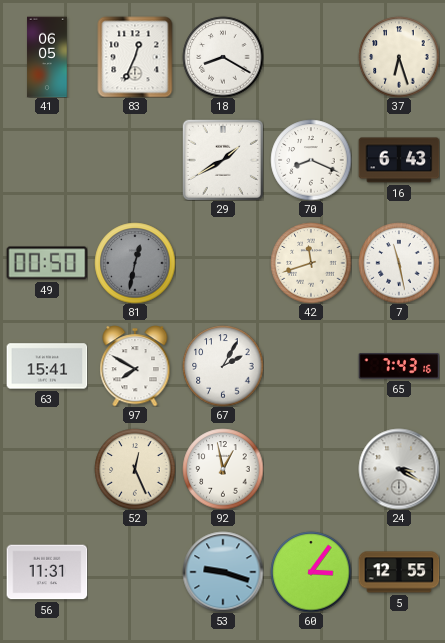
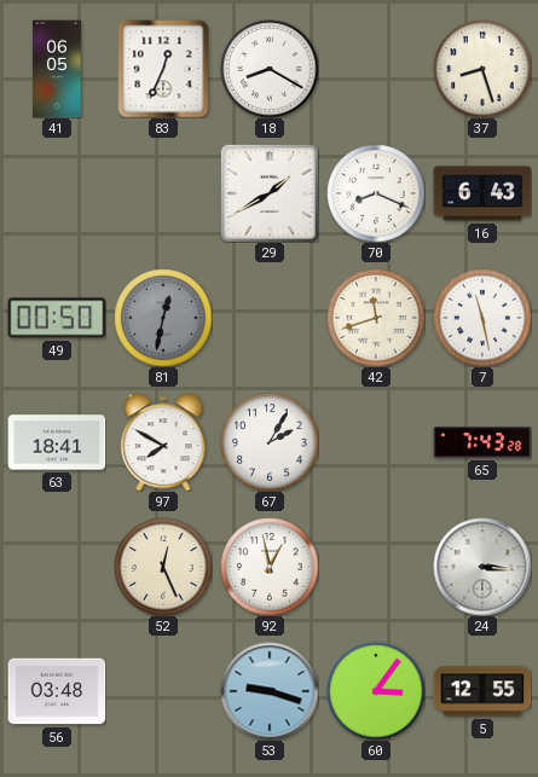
37: 6:27 -> 8:27 (482, 69)
63: 15:41 -> 18:41 (57, 442)
65: 7:43:16 -> 7:43:28 (482, 442)
24: 3:20 -> 3:16 (482, 567)
56: 11:31 -> 03:48 (57, 691)
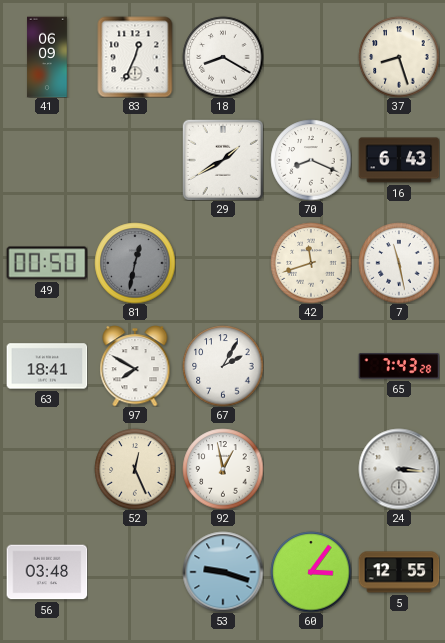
41: 06:05 -> 06:09 (47, 57)
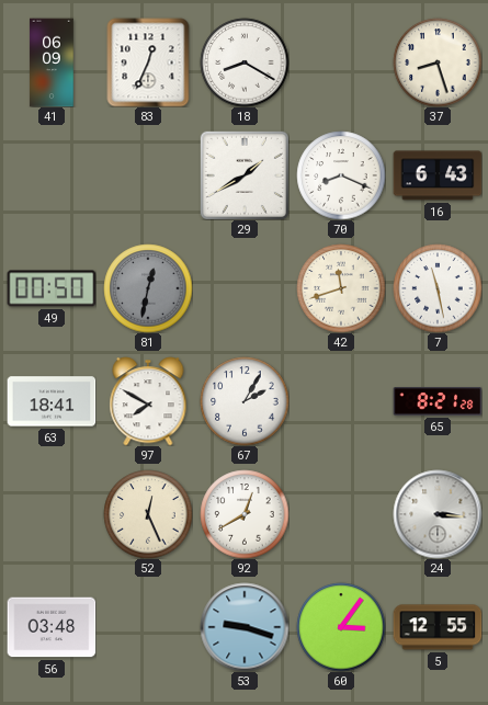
65: 7:43 -> 8:21 (438, 401)
92: 12:58 -> 12:40 (245, 514)
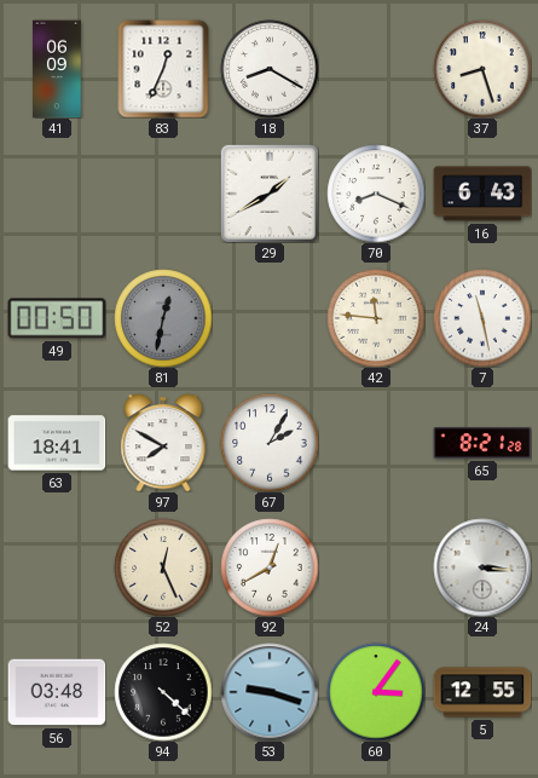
42: 11:42 -> 11:46 (376, 318)
94: none -> 4:22 (163, 692)
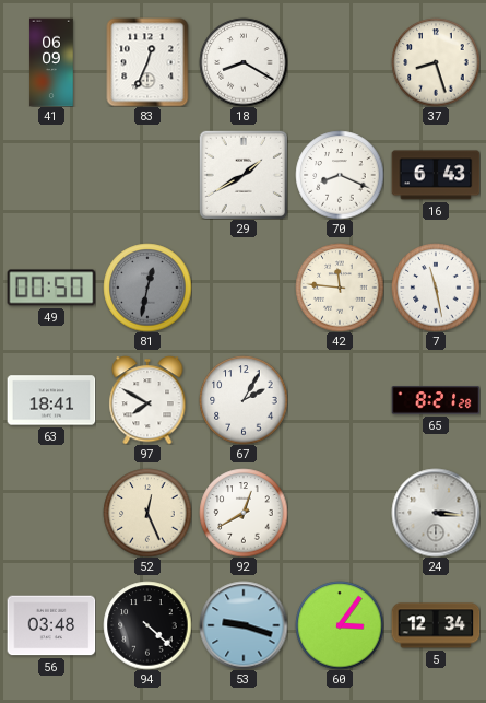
5: 12:55 -> 12:34 (436, 625)
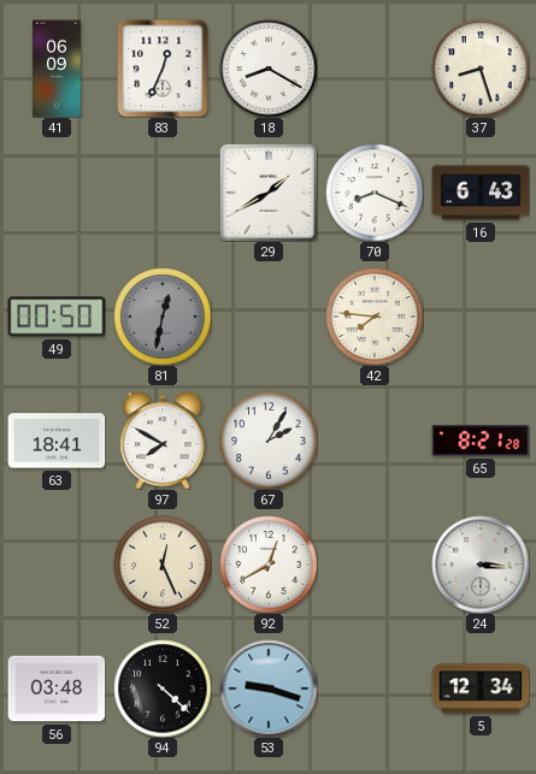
42: 11:46 -> 7:46 (375, 317)
7: 11:28 -> none (436, 288)
60: 3:06 -> none (340, 625)
